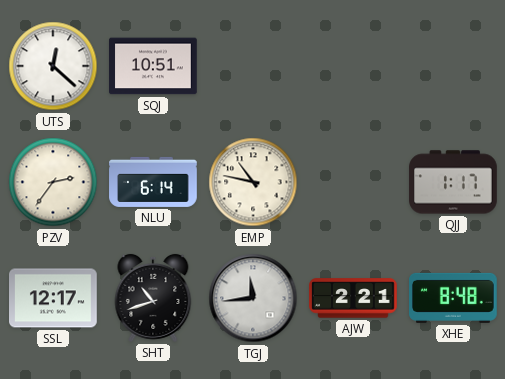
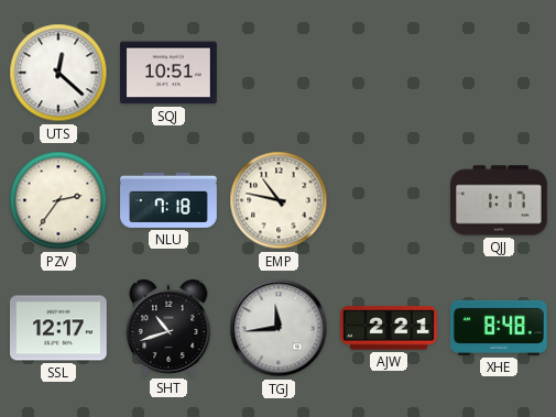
NLU: 6:14 -> 7:18 (168, 200)
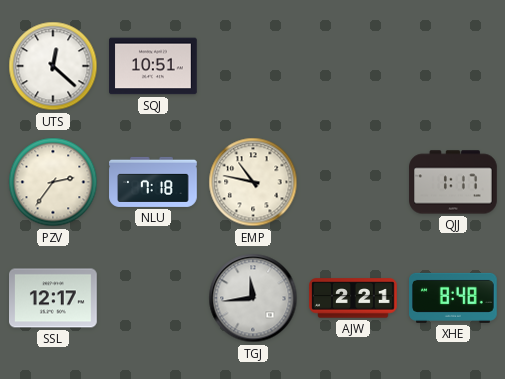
SHT: 10:42 -> none (168, 328)
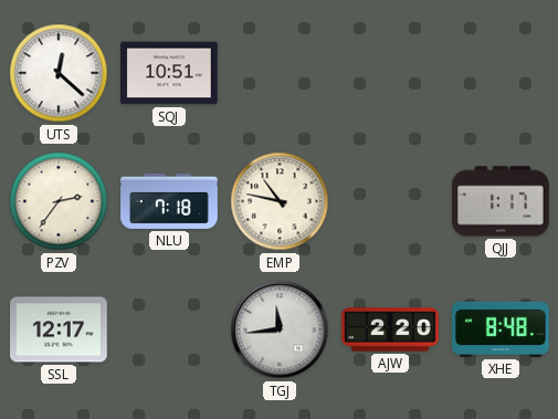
AJW: 2:21 -> 2:20 (390, 329)
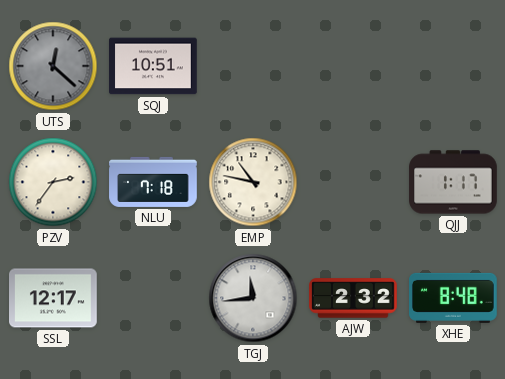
UTS dial: white -> grey (53, 66)
AJW: 2:20 -> 2:32 (353, 298)
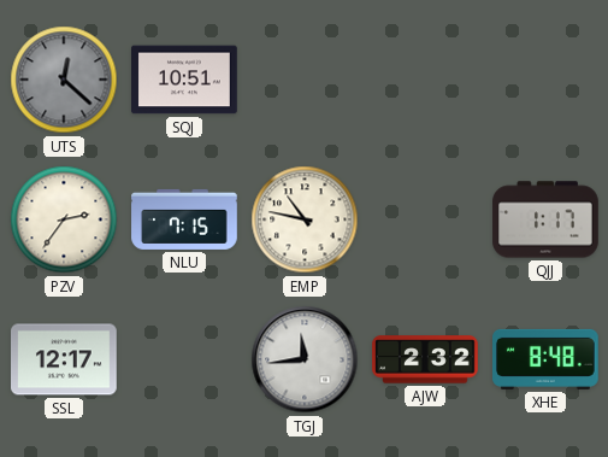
NLU: 7:18 -> 7:15 (184, 219)
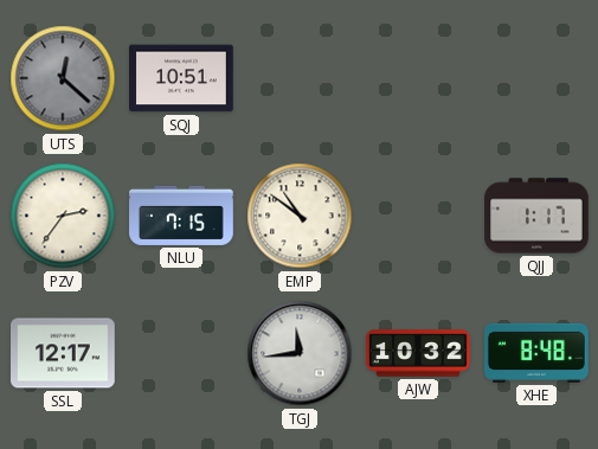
EMP: 10:47 -> 10:51 (300, 216)
AJW: 2:32 -> 10:32 (418, 353)
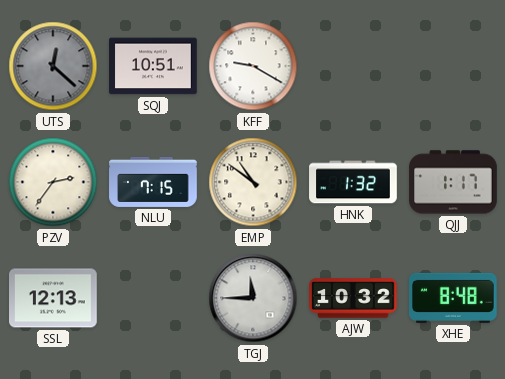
KFF: none -> 9:20 (253, 66)
HNK: none -> 1:32 (353, 182)
SSL: 12:17 -> 12:13 (54, 298)
TGJ: 11:44 -> 11:45 (253, 298)
